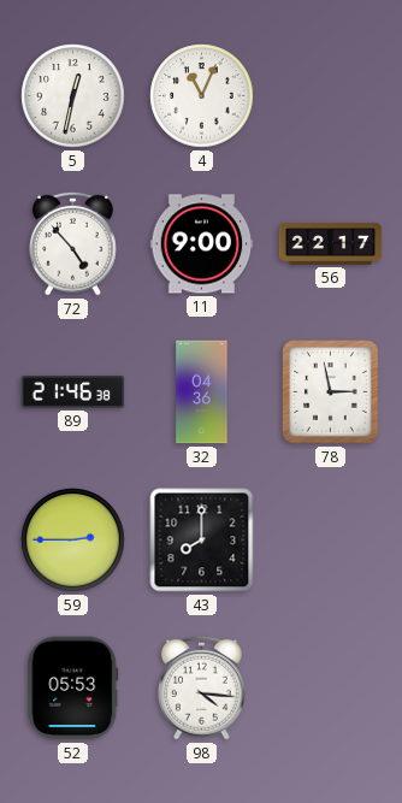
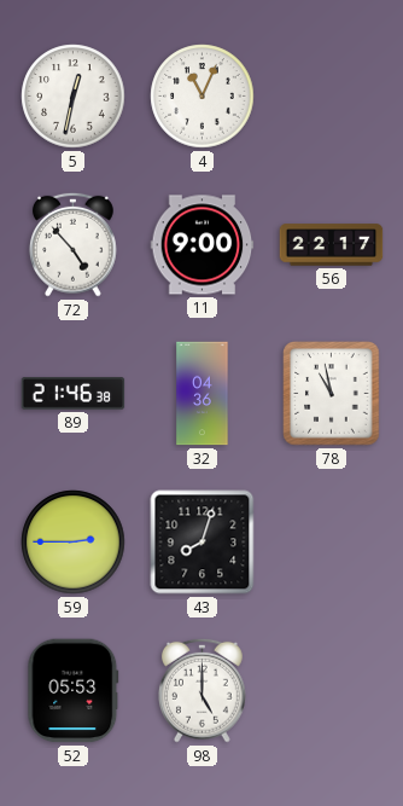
78: 2:58 -> 10:58 (332, 394)
43: 8:00 -> 8:03 (203, 543)
98: 4:16 -> 5:00 (203, 690)
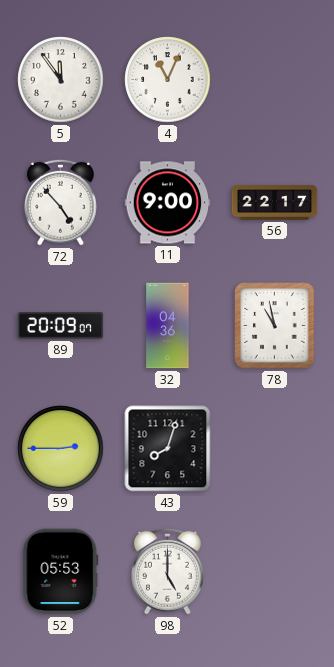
5: 12:32 -> 11:54 (61, 80)
89: 21:46 -> 20:09 (61, 326)
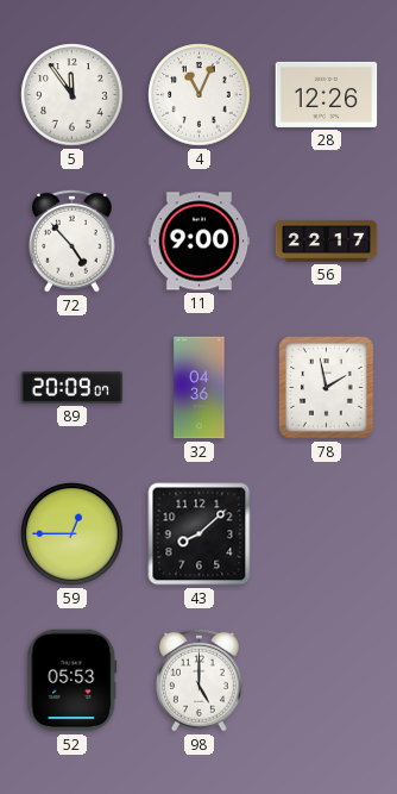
28: none -> 12:26 (327, 94)
78: 10:58 -> 1:58 (327, 388)
59: 2:45 -> 12:45 (73, 534)
43: 8:03 -> 8:08 (200, 534)
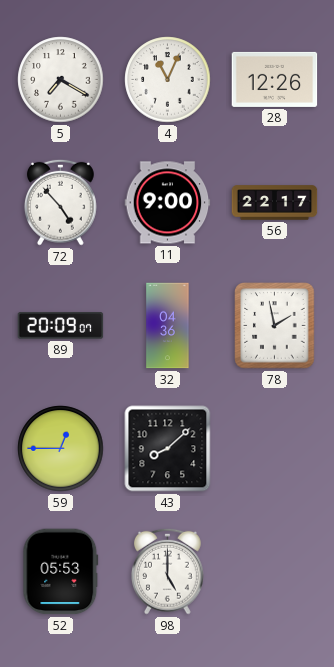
5: 11:54 -> 7:20 (61, 80)
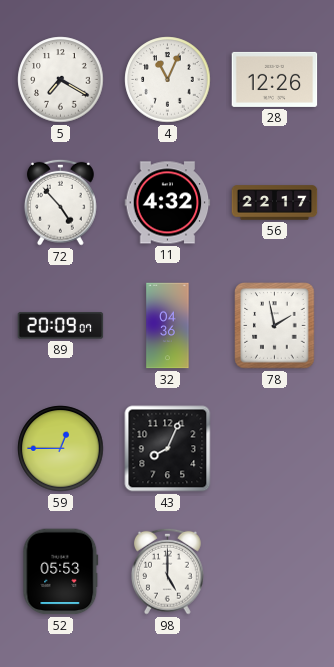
11: 9:00 -> 4:32 (168, 203)
43: 8:08 -> 8:04 (168, 449)
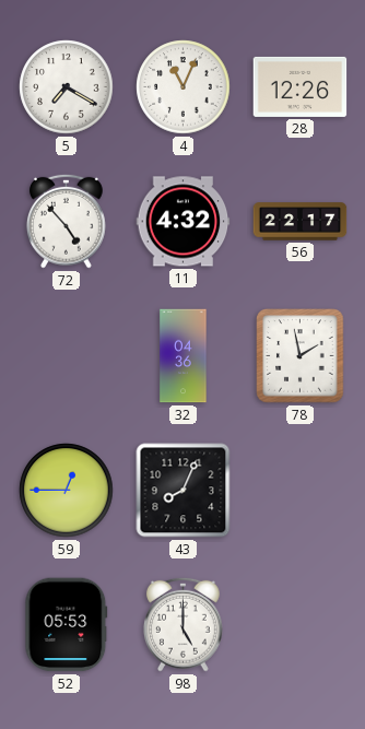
89: 20:09 -> none (61, 326)
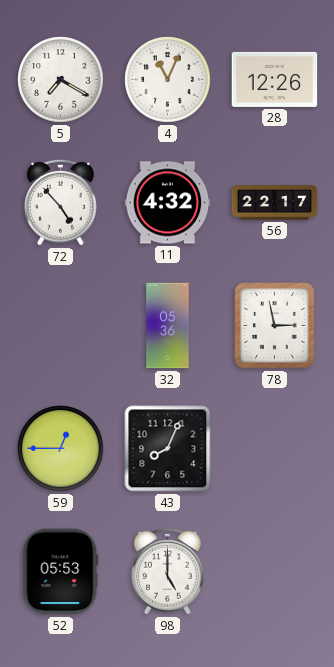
32: 04:36 -> 05:36 (168, 326)
78: 1:58 -> 2:58 (275, 326)
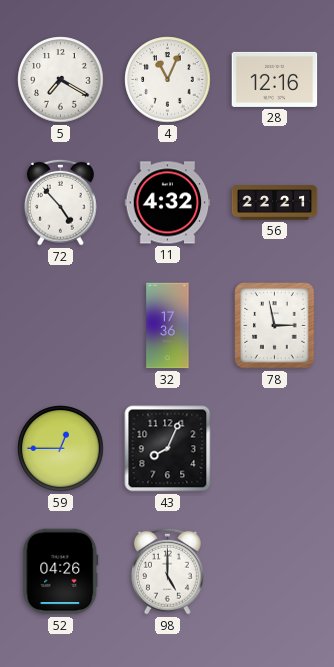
28: 12:26 -> 12:16 (275, 79)
56: 22:17 -> 22:21 (275, 203)
32: 05:36 -> 17:36 (168, 326)
52: 05:53 -> 04:26 (61, 572)
